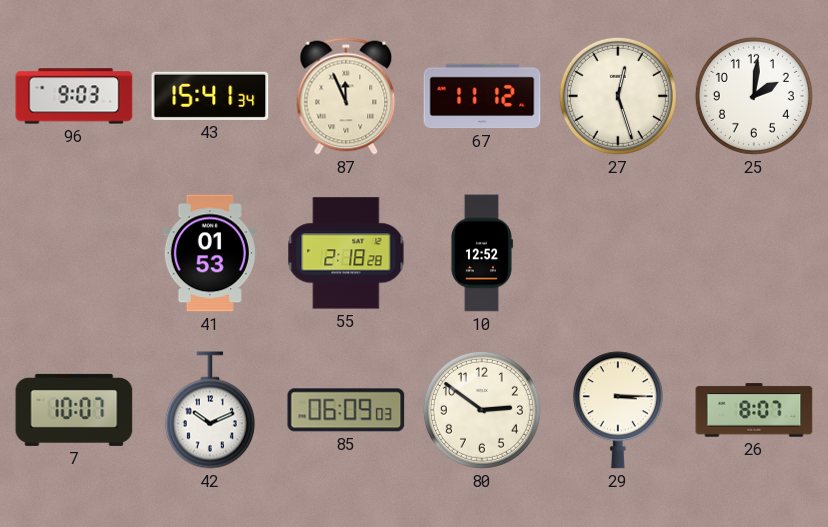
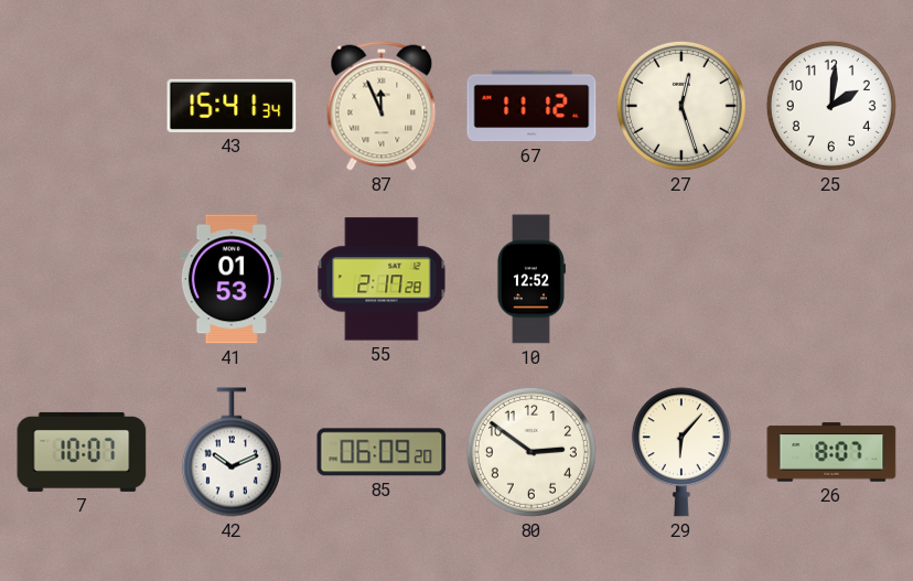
96: 9:03 -> none (74, 96)
55: 2:18 -> 2:17 (382, 279)
85: 06:09:03 -> 06:09:20 (382, 452)
29: 3:15 -> 6:07 (681, 452)
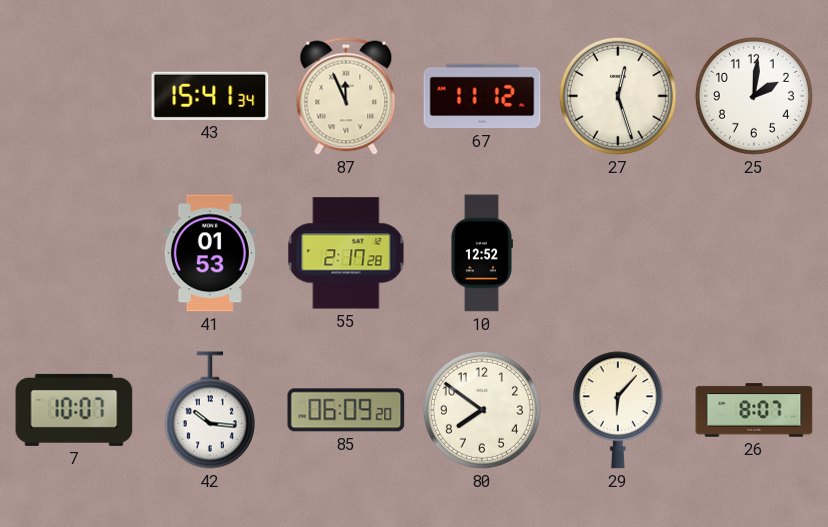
42: 10:11 -> 10:16 (210, 410)
80: 2:51 -> 7:51 (482, 410)
